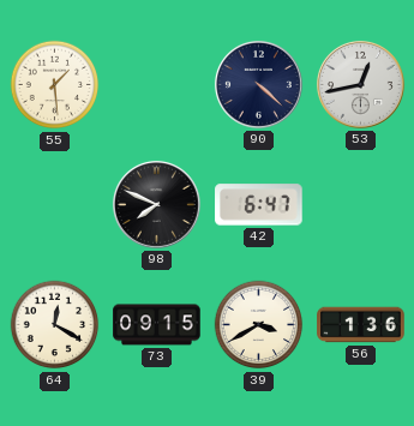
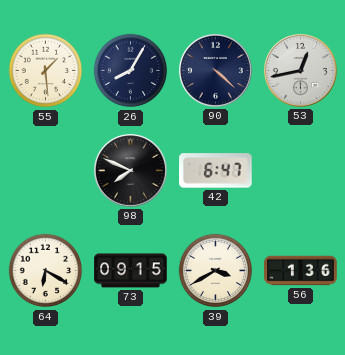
26: none -> 8:05 (131, 71)
64: 12:20 -> 6:20 (46, 271)
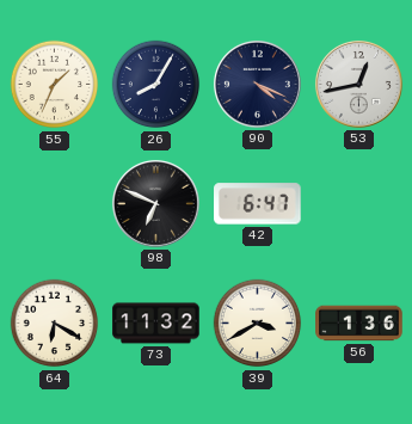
55: 1:29 -> 1:34 (55, 85)
90: 4:22 -> 4:19 (257, 84)
98: 7:49 -> 6:49 (155, 203)
73: 09:15 -> 11:32 (156, 324)
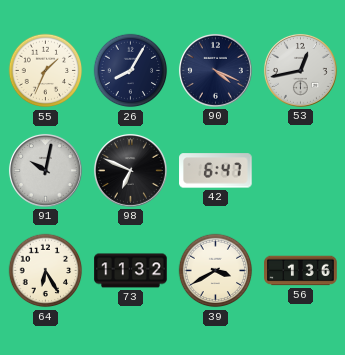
91: none -> 10:02 (45, 170)
64: 6:20 -> 6:25 (46, 271)
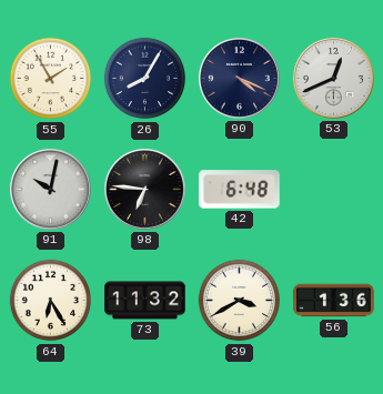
55: 1:34 -> 1:55 (51, 79)
53: 12:43 -> 12:41 (333, 78)
98: 6:49 -> 6:46 (144, 189)
42: 6:47 -> 6:48 (240, 190)
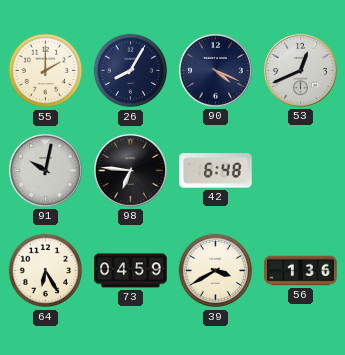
55: 1:55 -> 2:00 (46, 71)
73: 11:32 -> 04:59 (131, 271)
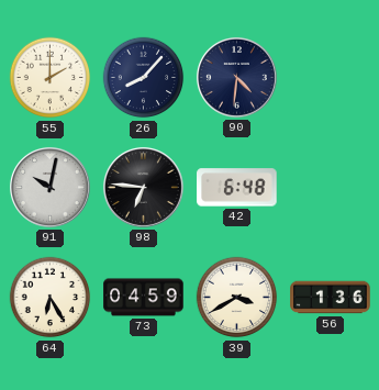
26: 8:05 -> 8:07 (144, 78)
90: 4:19 -> 4:31 (236, 77)
53: 12:41 -> none (300, 70)
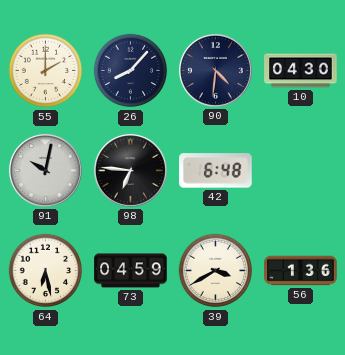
10: none -> 04:30 (301, 71)
64: 6:25 -> 6:28 (46, 271)
